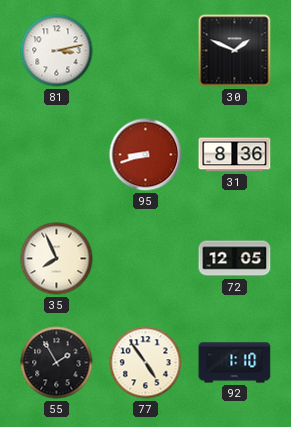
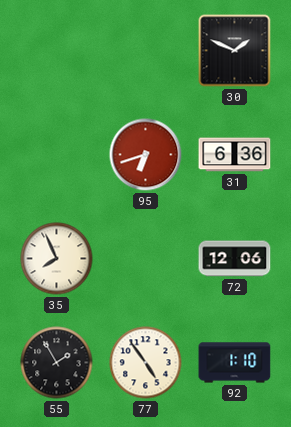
81: 3:13 -> none (57, 51)
95: 8:42 -> 6:42 (146, 155)
31: 8:36 -> 6:36 (235, 155)
72: 12:05 -> 12:06 (235, 259)
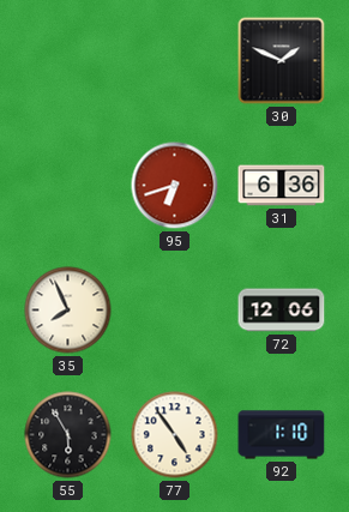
55: 1:55 -> 5:55 (68, 435)
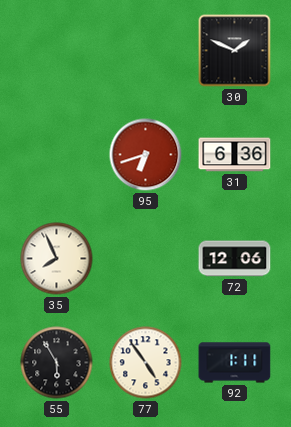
92: 1:10 -> 1:11 (235, 363)
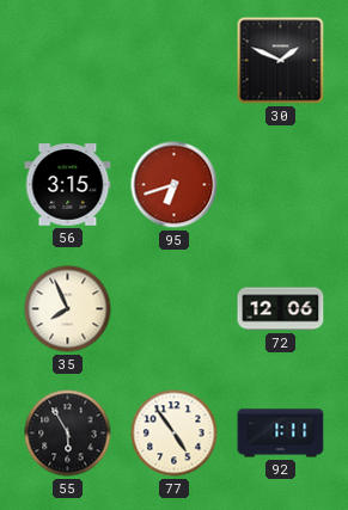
56: none -> 3:15 (68, 185)
31: 6:36 -> none (235, 155)
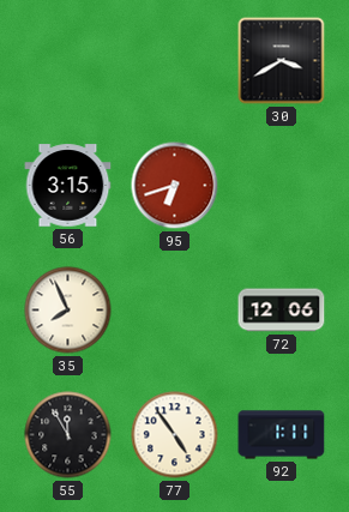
30: 1:49 -> 3:40 (282, 61)
55: 5:55 -> 11:55 (68, 435)
